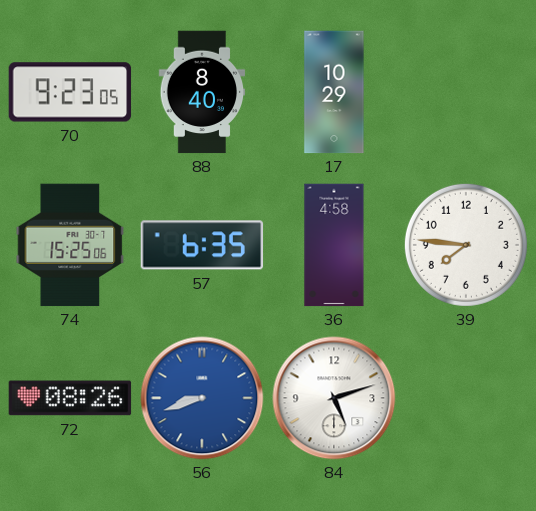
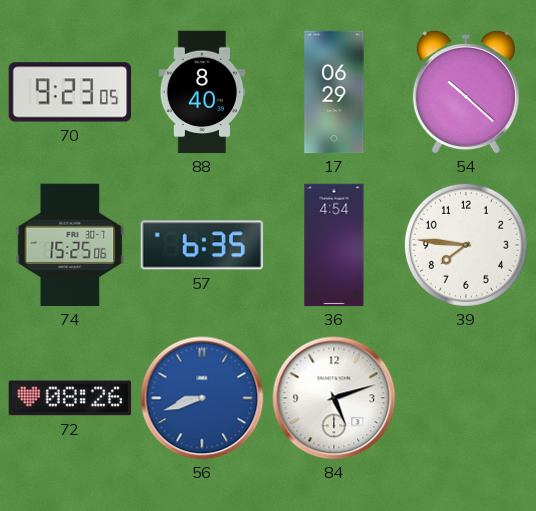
17: 10:29 -> 06:29 (334, 92)
54: none -> 10:22 (466, 92)
36: 4:58 -> 4:54 (334, 245)
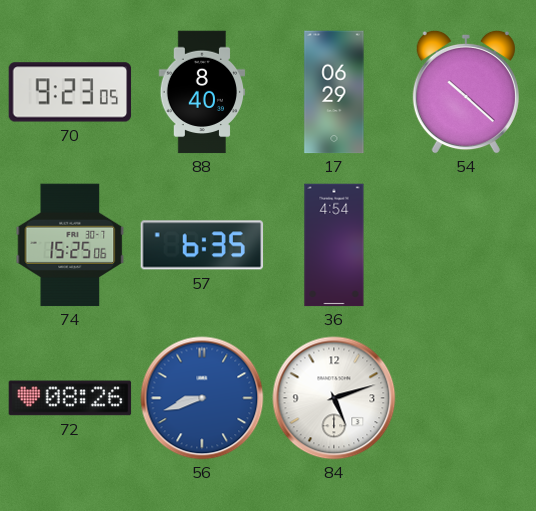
39: 7:46 -> none (466, 245)
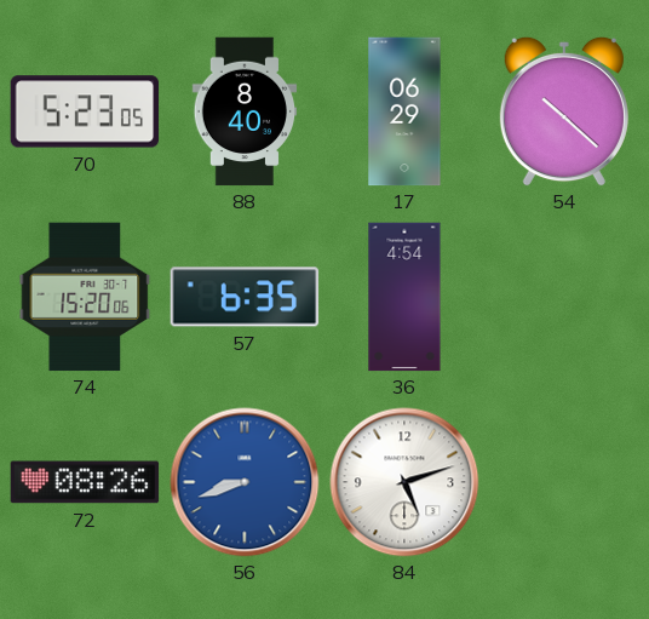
70: 9:23 -> 5:23 (85, 111)
74: 15:25 -> 15:20 (85, 297)
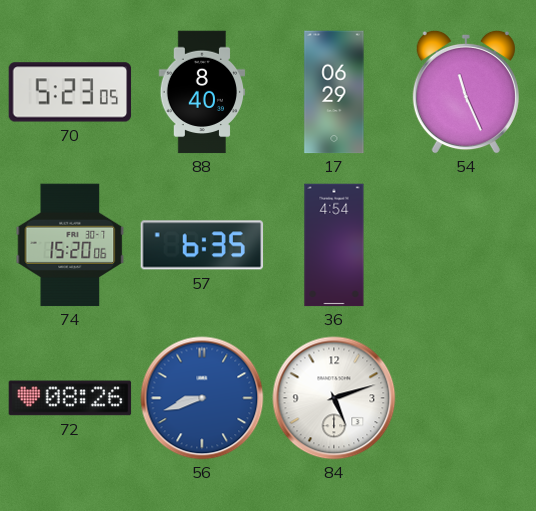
54: 10:22 -> 11:26 (466, 92)
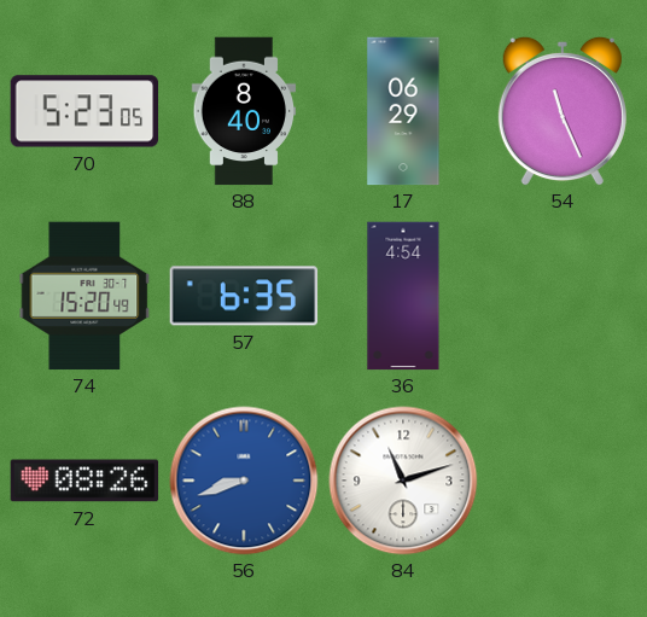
74: 15:20:06 -> 15:20:49 (84, 296)
84: 5:12 -> 11:12 (403, 481)
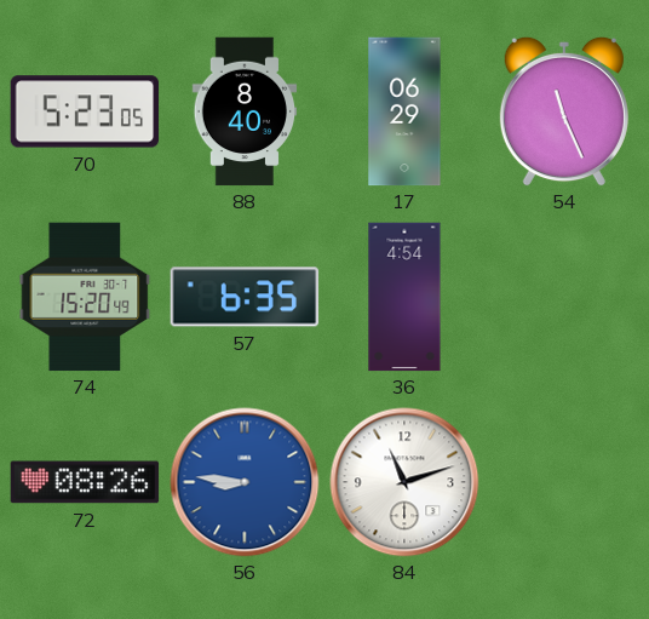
56: 8:42 -> 8:46 (245, 482)
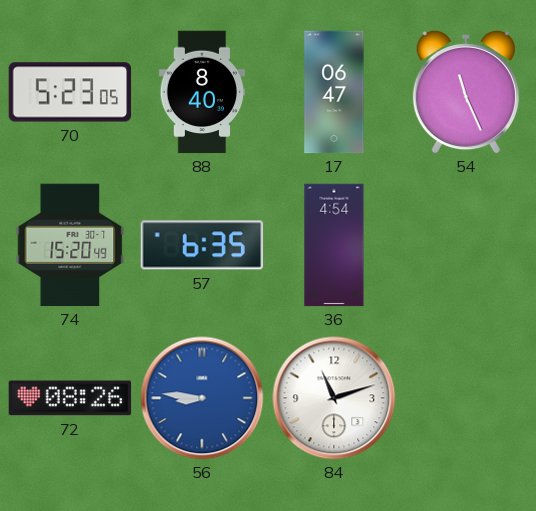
17: 06:29 -> 06:47 (334, 92)
